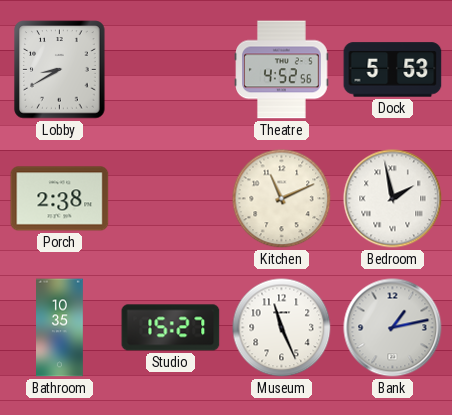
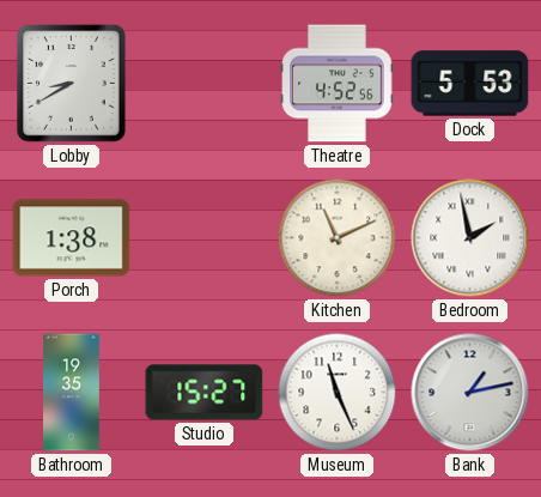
Porch: 2:38 -> 1:38 (72, 238)
Bathroom: 10:35 -> 19:35 (72, 393)
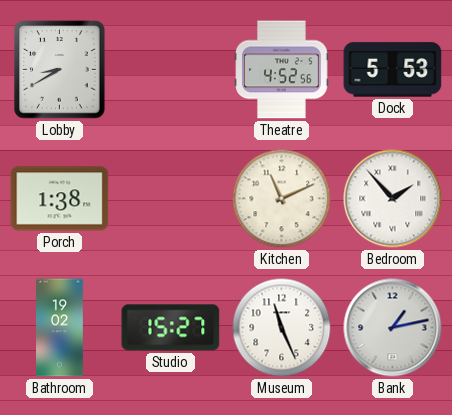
Bedroom: 1:58 -> 1:53 (393, 199)
Bathroom: 19:35 -> 19:02 (60, 328)
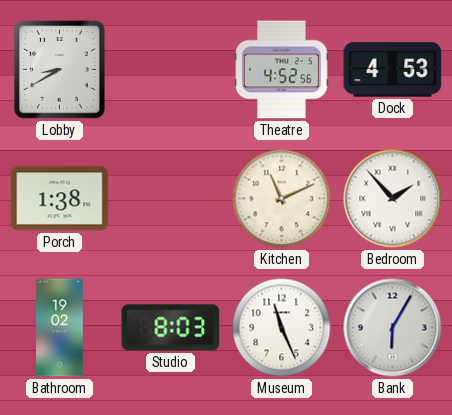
Dock: 5:53 -> 4:53 (393, 70)
Studio: 15:27 -> 8:03 (171, 328)
Bank: 1:13 -> 6:05 (393, 328)
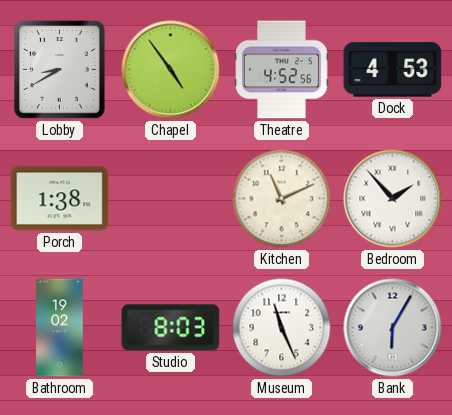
Chapel: none -> 4:54 (171, 70)
